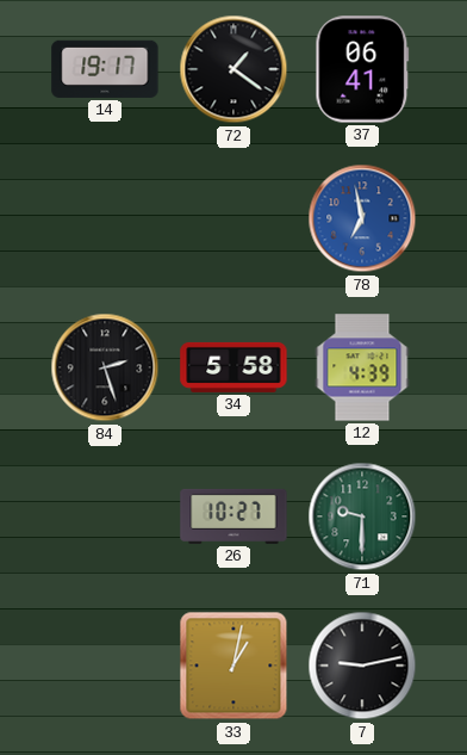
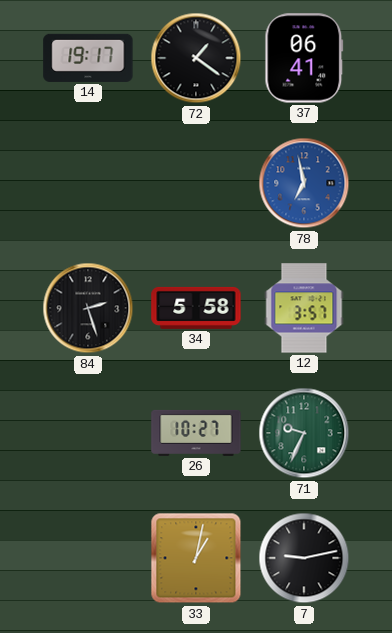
12: 4:39 -> 3:57 (304, 308)
71: 9:30 -> 9:34 (304, 433)
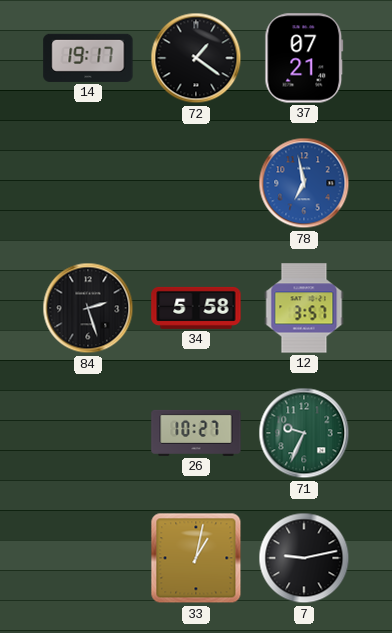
37: 06:41 -> 07:21 (304, 58)
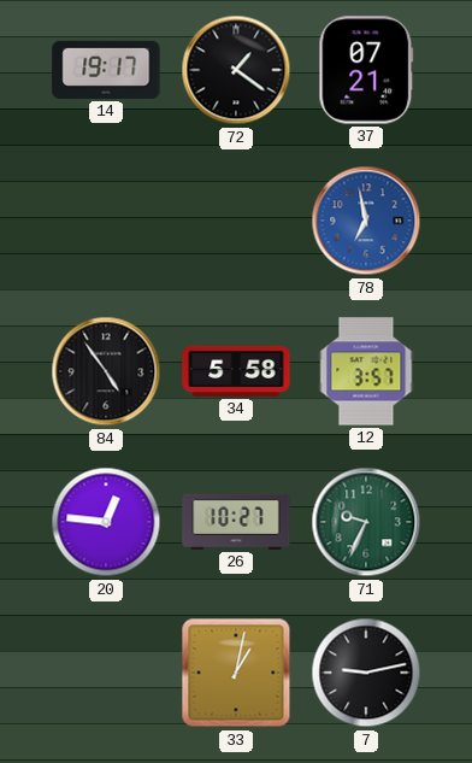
84: 2:27 -> 4:54 (106, 371)
20: none -> 12:46 (106, 522)
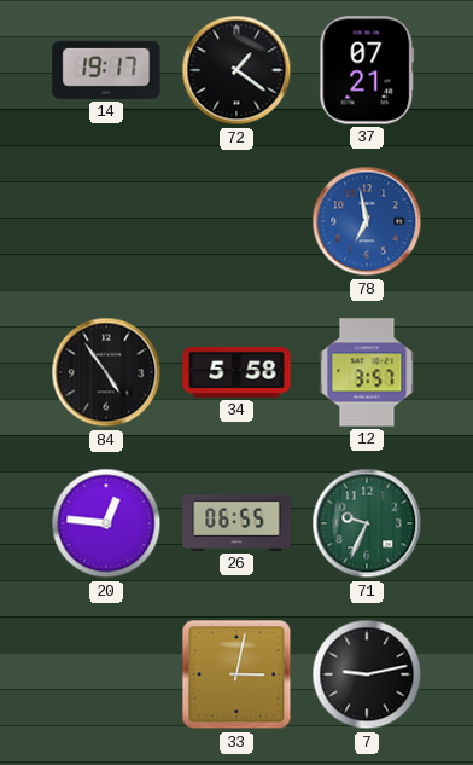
26: 10:27 -> 06:55 (237, 523)
33: 1:02 -> 3:02 (237, 674)
